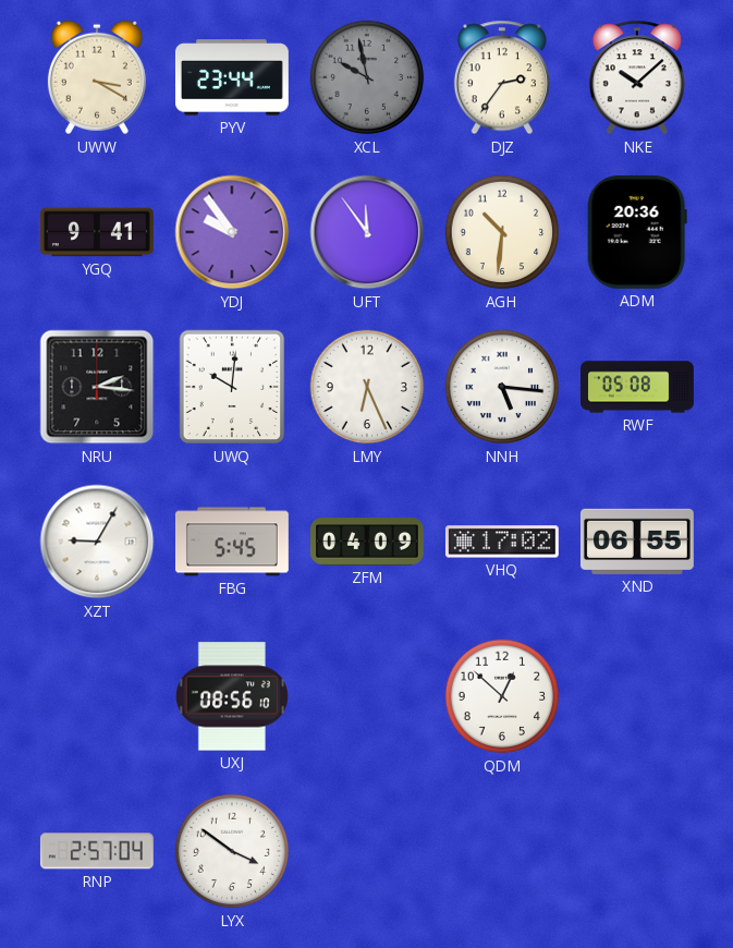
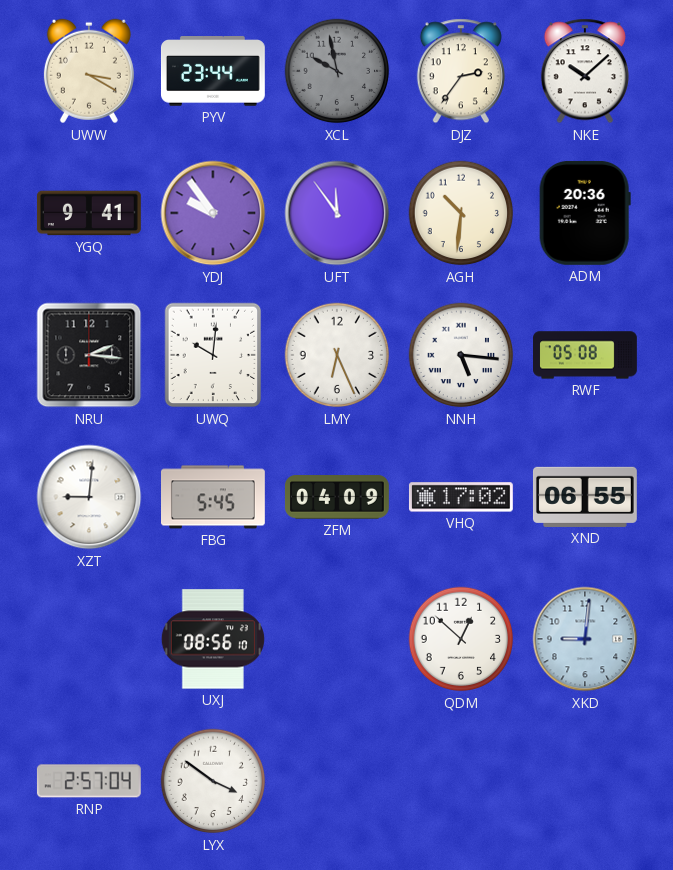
XZT: 9:05 -> 9:01 (89, 497)
XKD: none -> 9:01 (585, 639)
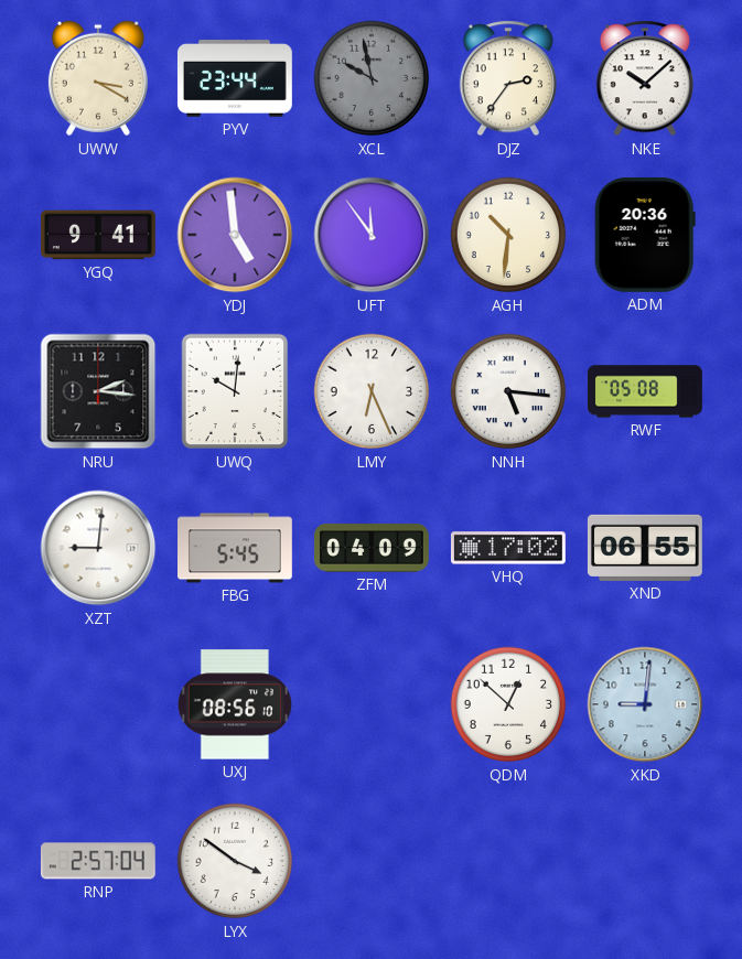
YDJ: 9:54 -> 4:59 (235, 235)
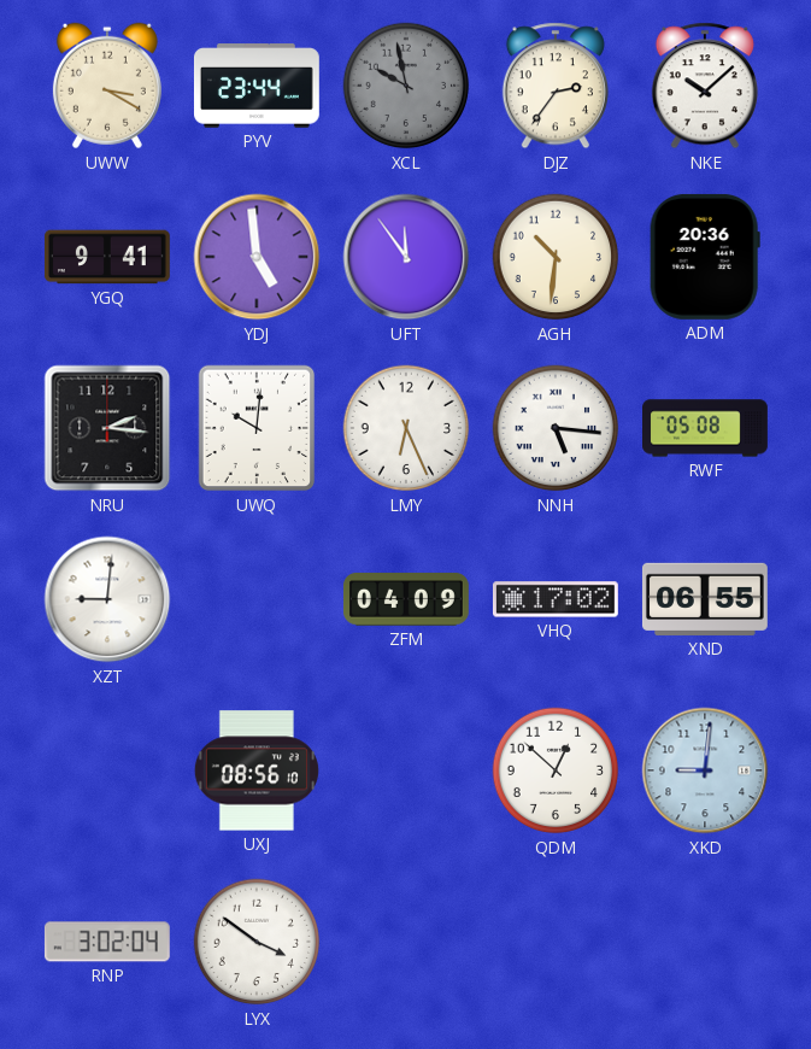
FBG: 5:45 -> none (236, 548)
RNP: 2:57 -> 3:02 (107, 942)
